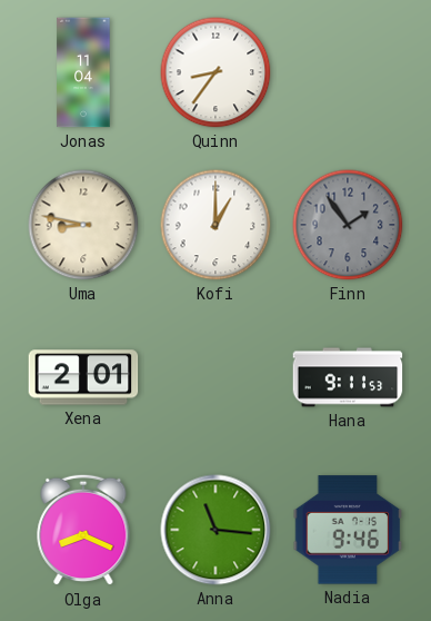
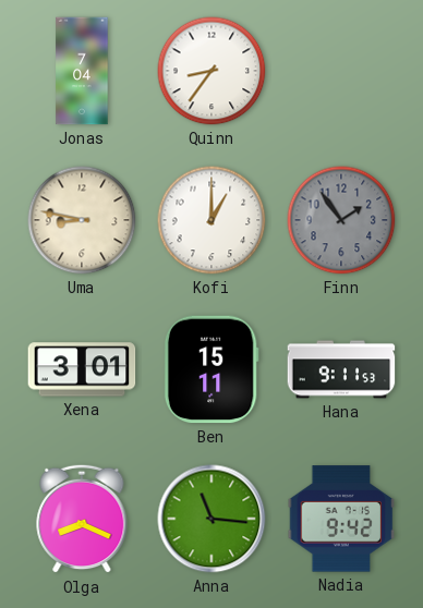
Jonas: 11:04 -> 7:04 (82, 71)
Xena: 2:01 -> 3:01 (82, 369)
Ben: none -> 15:11 (211, 369)
Nadia: 9:46 -> 9:42 (341, 519)
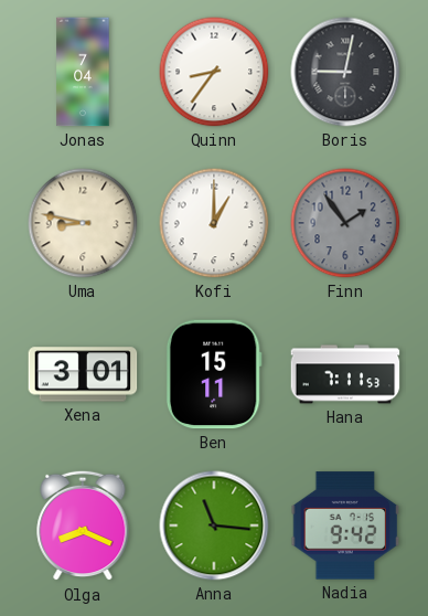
Boris: none -> 9:02 (345, 72)
Hana: 9:11 -> 7:11 (345, 374)
